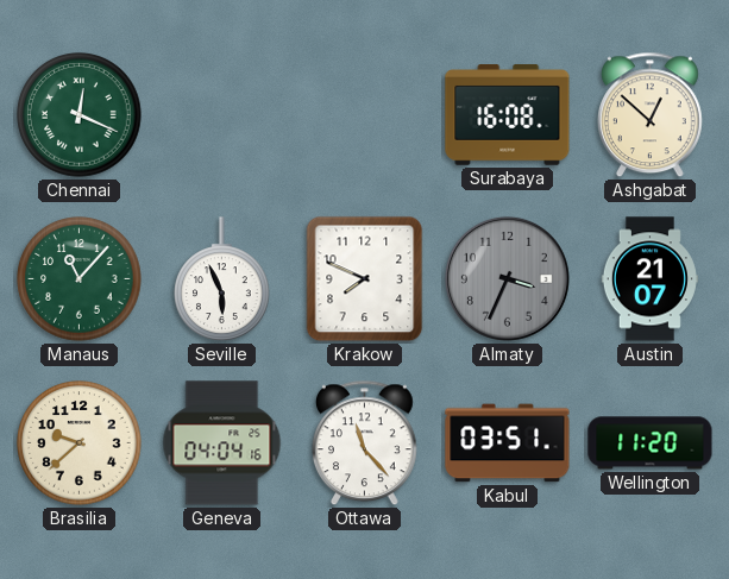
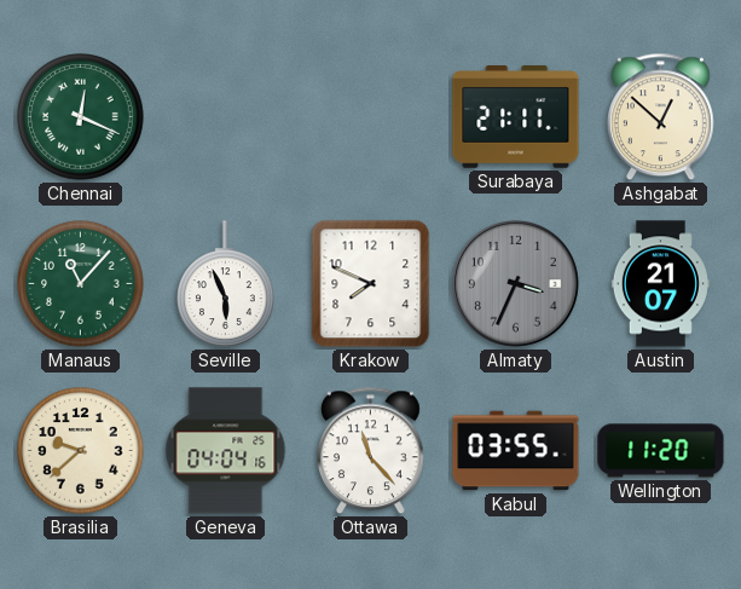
Surabaya: 16:08 -> 21:11 (516, 117)
Kabul: 03:51 -> 03:55 (516, 451)
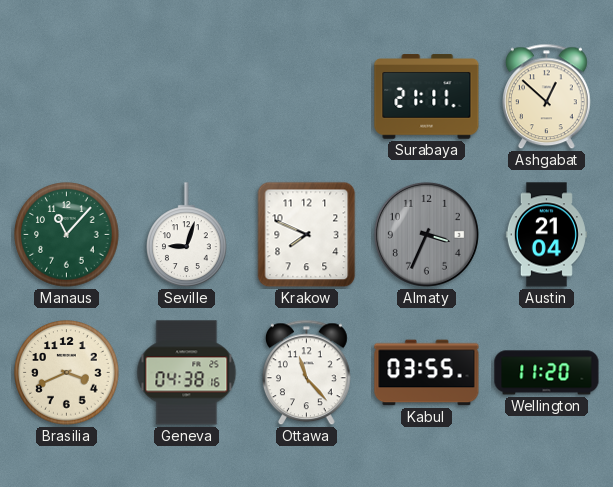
Chennai: 12:19 -> none (81, 117)
Seville: 5:56 -> 9:03 (187, 235)
Austin: 21:07 -> 21:04 (546, 235)
Brasilia: 9:38 -> 3:41 (67, 373)
Geneva: 04:04 -> 04:38 (187, 373)
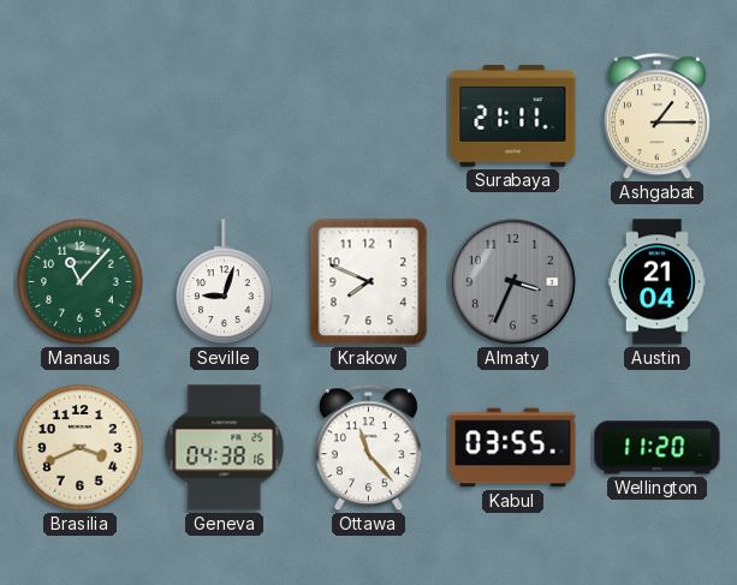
Ashgabat: 12:52 -> 1:15 (656, 117)
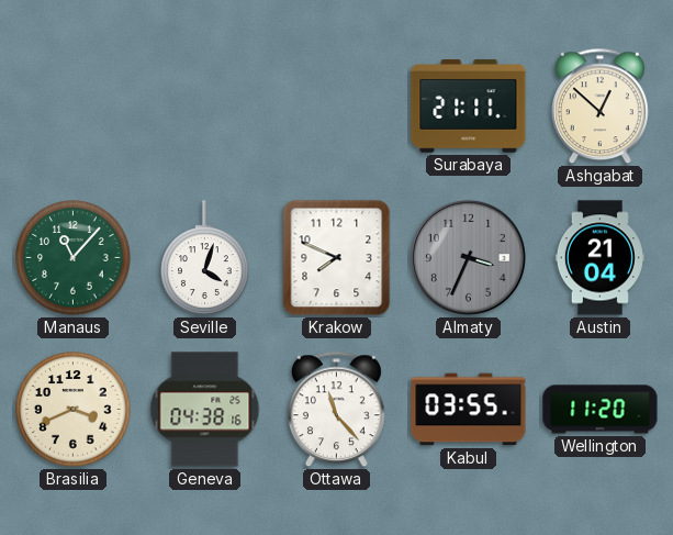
Ashgabat: 1:15 -> 12:52 (599, 107)
Seville: 9:03 -> 4:03 (205, 258)
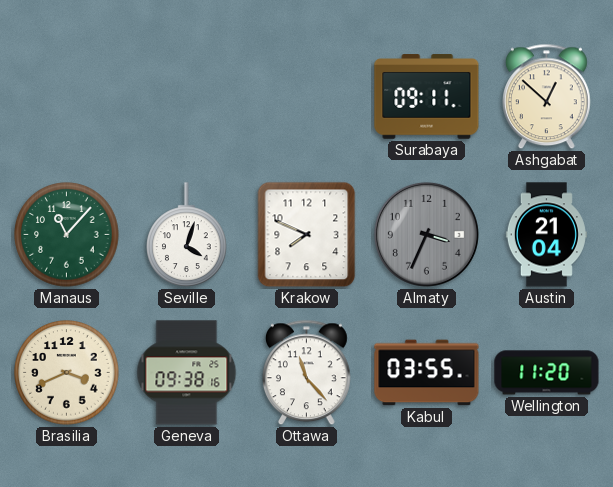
Surabaya: 21:11 -> 09:11 (427, 97)
Geneva: 04:38 -> 09:38 (187, 373)
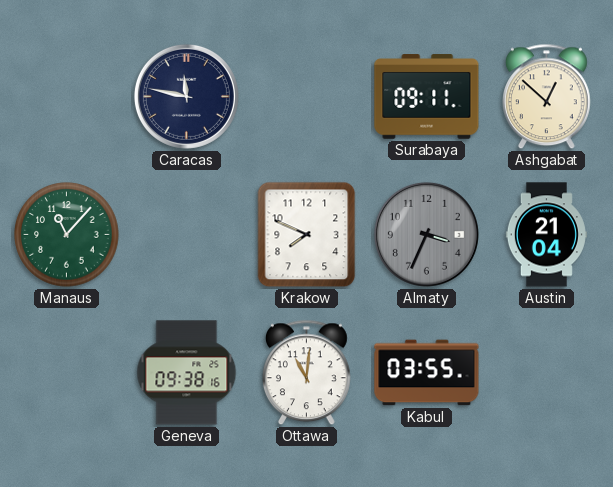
Caracas: none -> 11:47 (186, 96)
Seville: 4:03 -> none (187, 235)
Brasilia: 3:41 -> none (67, 373)
Ottawa: 11:23 -> 11:01 (306, 373)
Wellington: 11:20 -> none (547, 373)
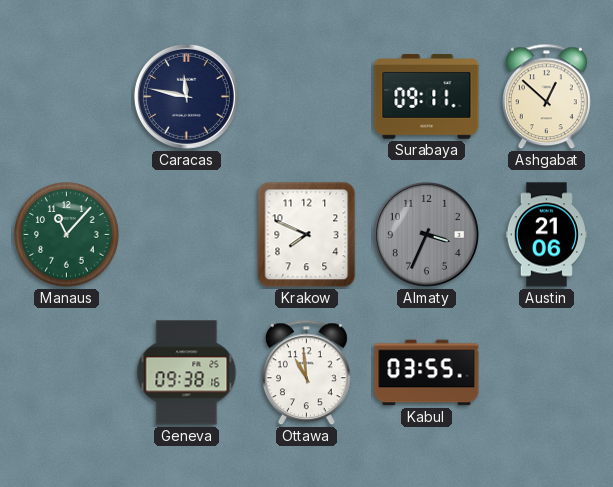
Austin: 21:04 -> 21:06 (546, 235)
Ottawa: 11:01 -> 10:59 (306, 373)
